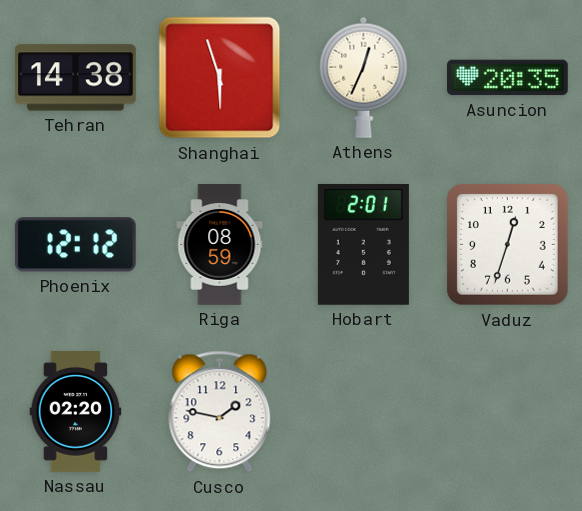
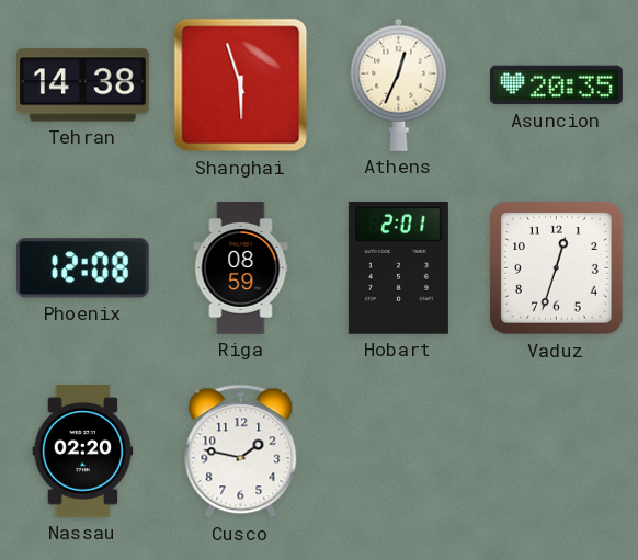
Phoenix: 12:12 -> 12:08 (82, 268)
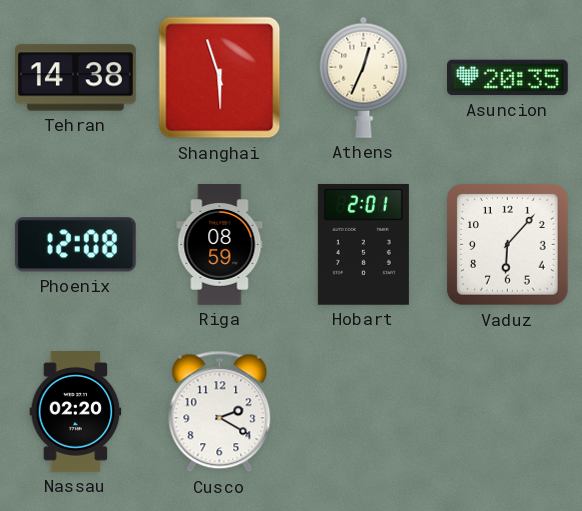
Vaduz: 12:33 -> 6:07 (508, 245)
Cusco: 1:47 -> 2:20 (220, 412)
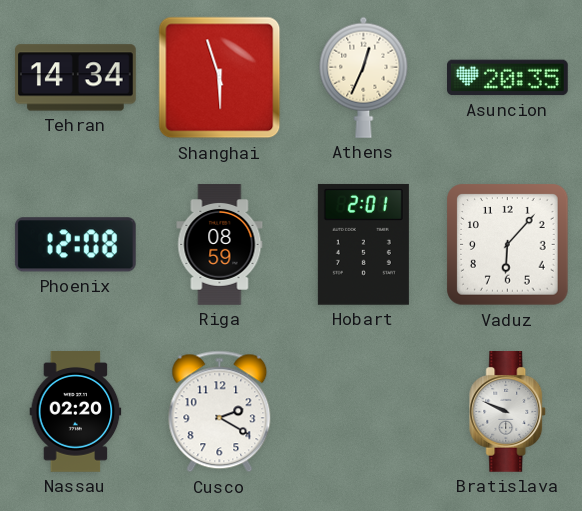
Tehran: 14:38 -> 14:34 (76, 78)
Bratislava: none -> 9:49 (508, 412)
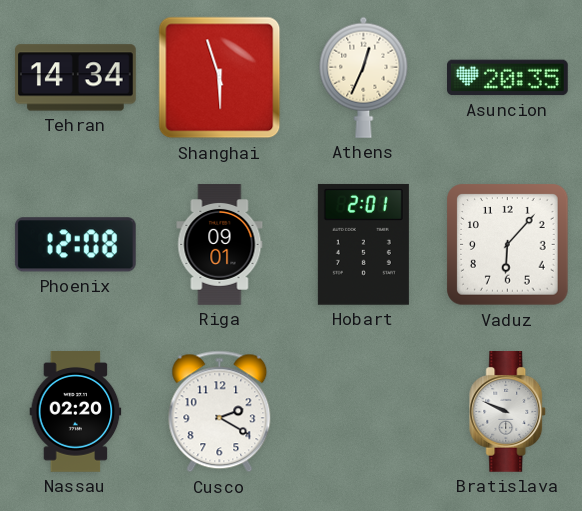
Riga: 08:59 -> 09:01 (220, 245)
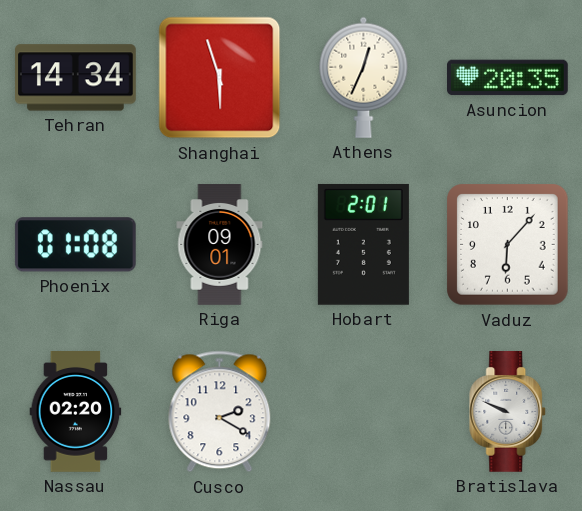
Phoenix: 12:08 -> 01:08 (75, 245)
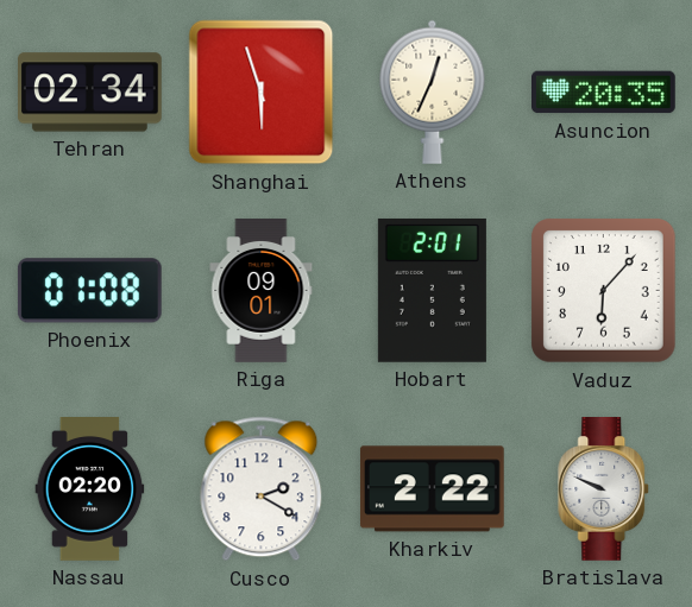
Tehran: 14:34 -> 02:34 (90, 93)
Kharkiv: none -> 2:22 (432, 489)
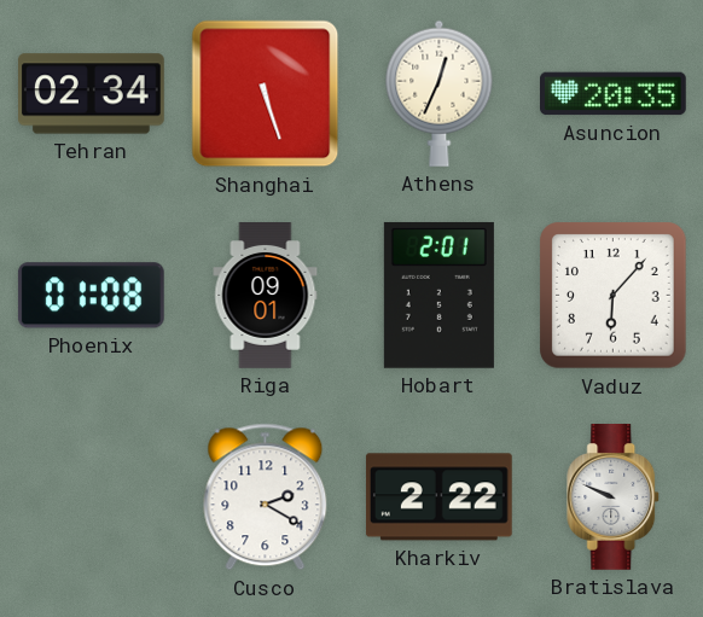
Shanghai: 5:57 -> 5:27 (266, 94)
Nassau: 02:20 -> none (90, 489)
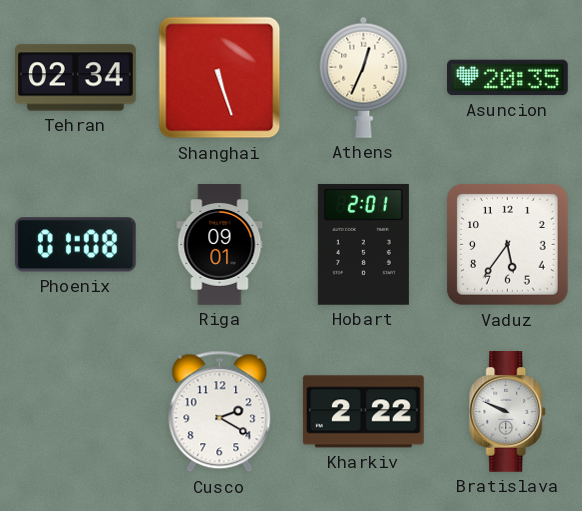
Vaduz: 6:07 -> 5:36 (508, 245)
